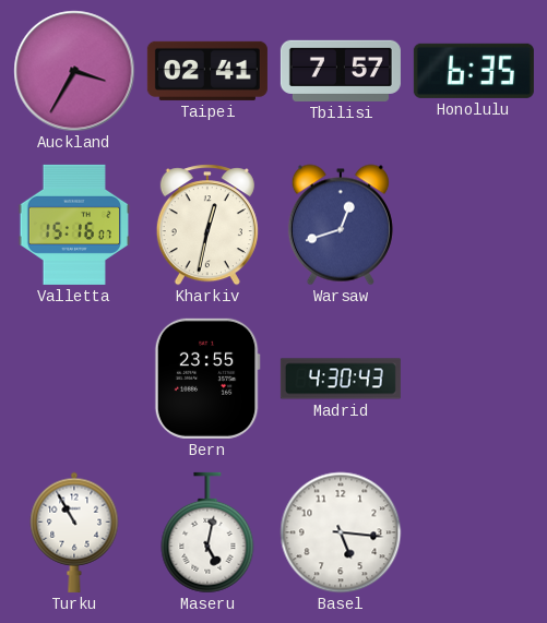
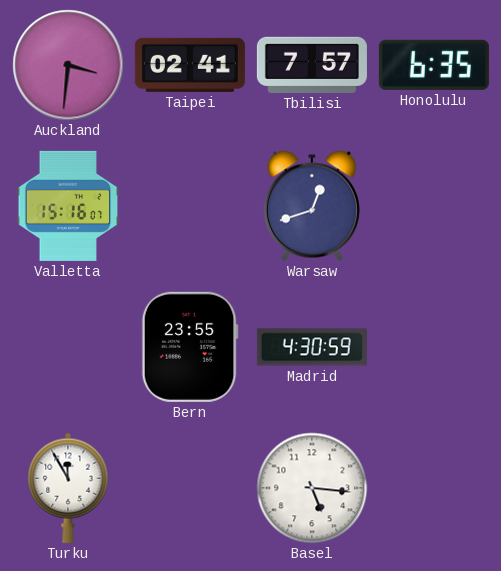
Auckland: 3:35 -> 3:31 (68, 65)
Kharkiv: 12:32 -> none (207, 225)
Madrid: 4:30:43 -> 4:30:59 (312, 347)
Turku: 10:55 -> 11:55 (68, 488)
Maseru: 5:02 -> none (207, 532)
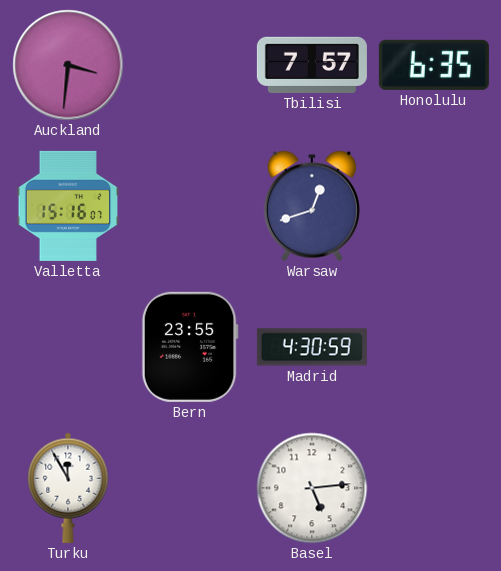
Taipei: 02:41 -> none (190, 65)
Basel: 5:16 -> 5:14 (312, 488)
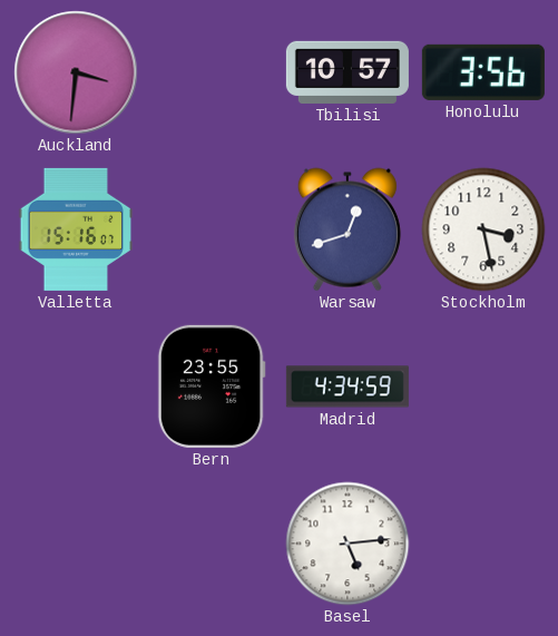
Tbilisi: 7:57 -> 10:57 (347, 72)
Honolulu: 6:35 -> 3:56 (483, 72)
Stockholm: none -> 3:28 (483, 229)
Madrid: 4:30 -> 4:34 (347, 387)
Turku: 11:55 -> none (68, 488)
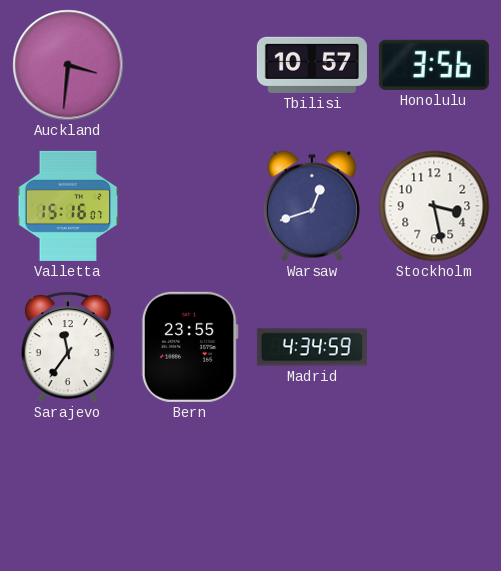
Sarajevo: none -> 11:36 (68, 347)
Basel: 5:14 -> none (347, 544)
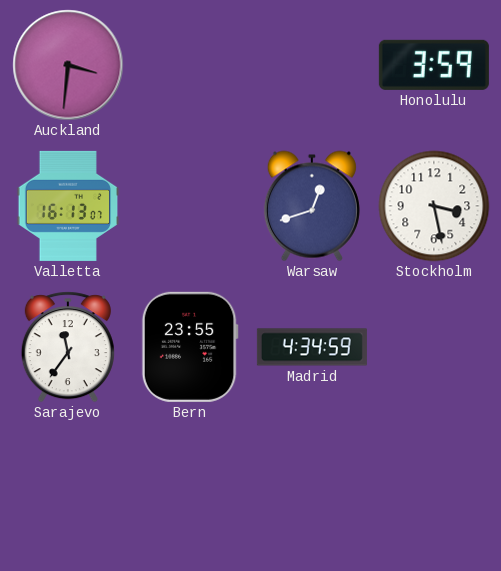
Tbilisi: 10:57 -> none (312, 65)
Honolulu: 3:56 -> 3:59 (434, 65)
Valletta: 15:16 -> 16:13 (68, 206)
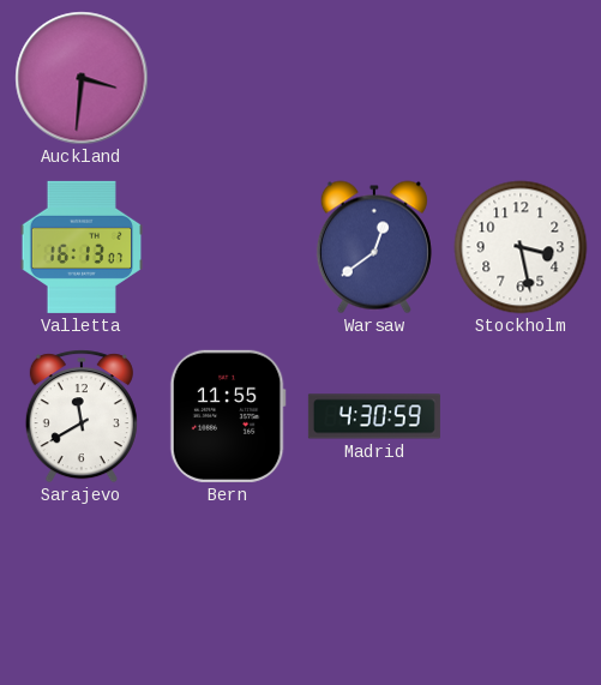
Honolulu: 3:59 -> none (434, 65)
Warsaw: 12:42 -> 12:39 (374, 247)
Sarajevo: 11:36 -> 11:40 (82, 416)
Bern: 23:55 -> 11:55 (228, 416)
Madrid: 4:34 -> 4:30 (374, 416)
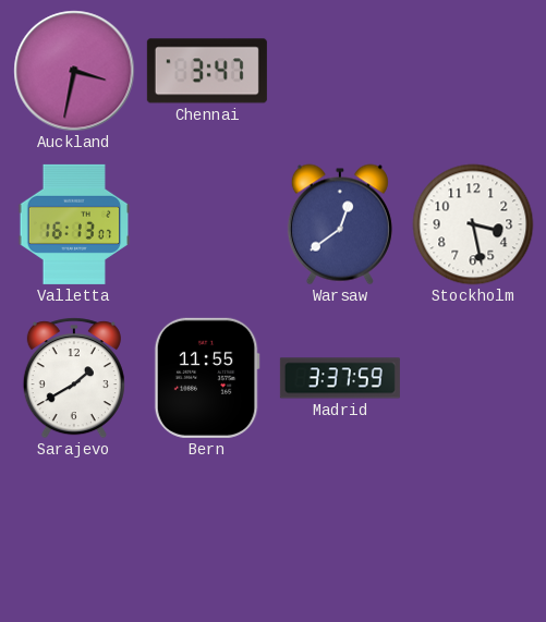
Auckland: 3:31 -> 3:32 (74, 71)
Chennai: none -> 3:47 (207, 71)
Sarajevo: 11:40 -> 1:40 (74, 378)
Madrid: 4:30 -> 3:37 (340, 378)
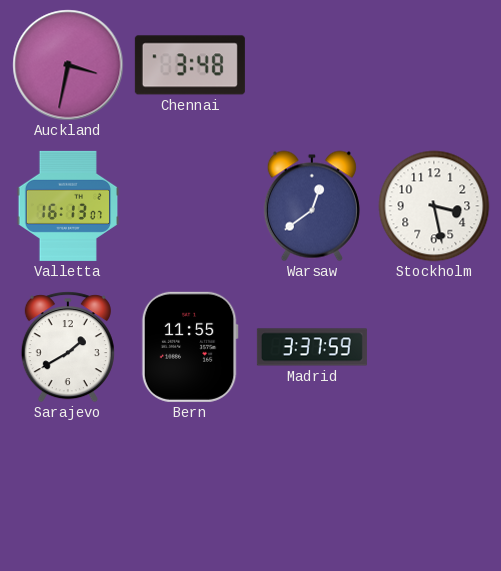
Chennai: 3:47 -> 3:48 (190, 65)
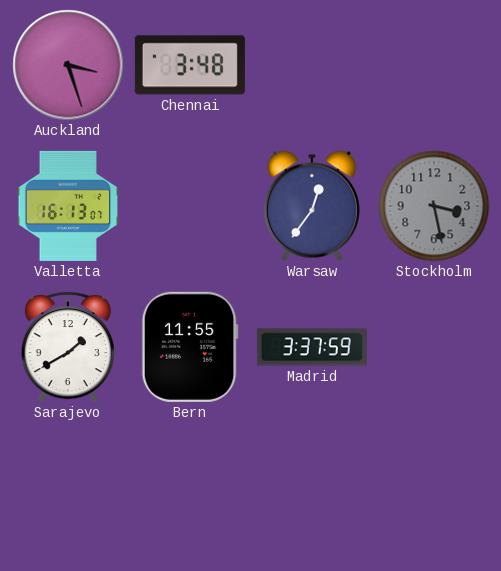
Auckland: 3:32 -> 3:27 (68, 65)
Warsaw: 12:39 -> 12:36 (312, 206)
Stockholm dial: white -> grey (434, 206)
